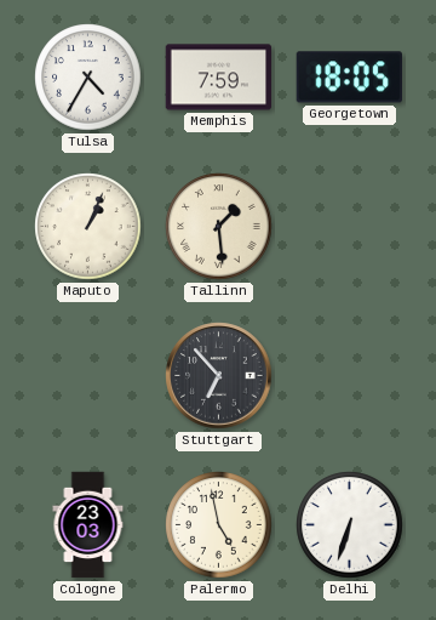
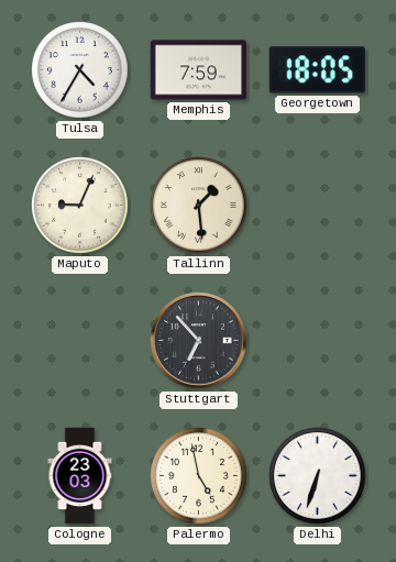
Maputo: 1:04 -> 9:04 (80, 206)
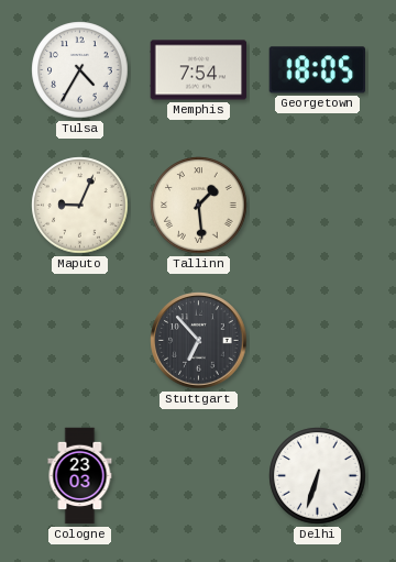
Memphis: 7:59 -> 7:54 (199, 70)
Palermo: 4:58 -> none (199, 476)
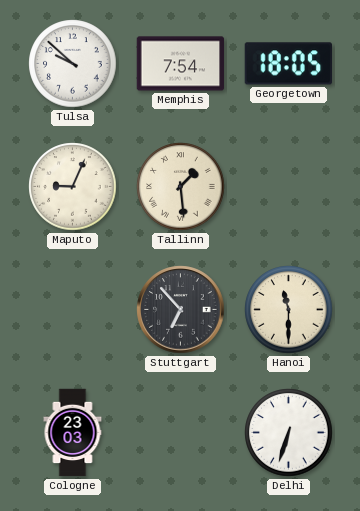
Tulsa: 4:35 -> 9:52 (73, 64)
Hanoi: none -> 11:30 (289, 310)
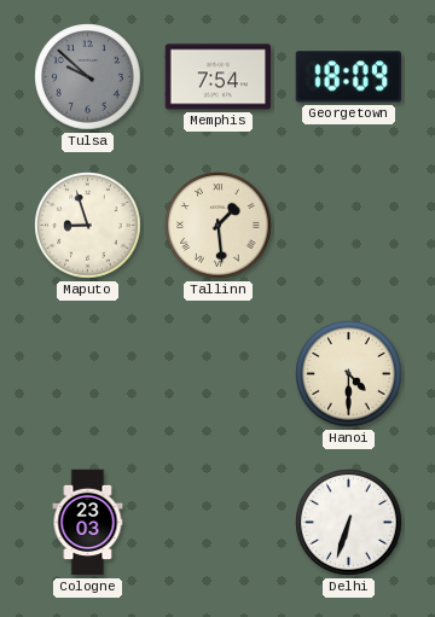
Tulsa dial: white -> grey (88, 77)
Georgetown: 18:05 -> 18:09 (348, 77)
Maputo: 9:04 -> 8:57 (88, 226)
Stuttgart: 6:53 -> none (181, 310)
Hanoi: 11:30 -> 4:30 (349, 374)
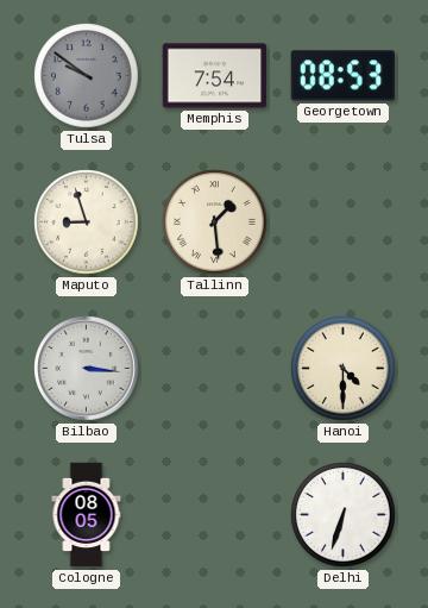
Tulsa: 9:52 -> 9:51 (87, 76)
Georgetown: 18:09 -> 08:53 (342, 76)
Bilbao: none -> 3:16 (87, 369)
Cologne: 23:03 -> 08:05 (87, 515)
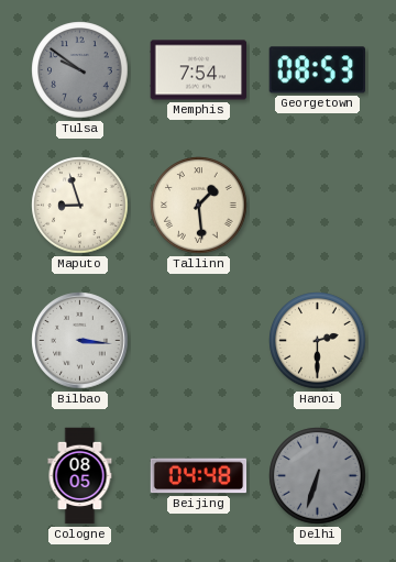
Hanoi: 4:30 -> 2:30 (318, 341)
Beijing: none -> 04:48 (199, 476)
Delhi dial: white -> grey (318, 476)
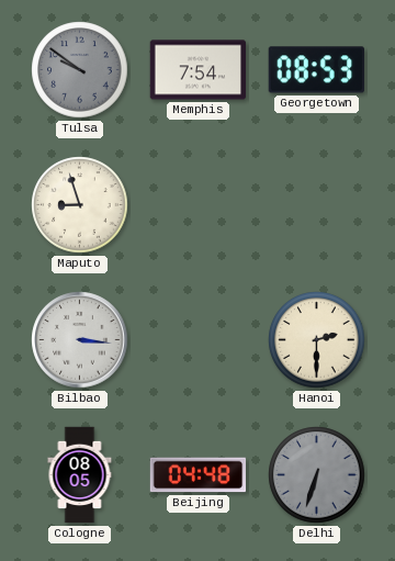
Tallinn: 1:29 -> none (199, 206)
